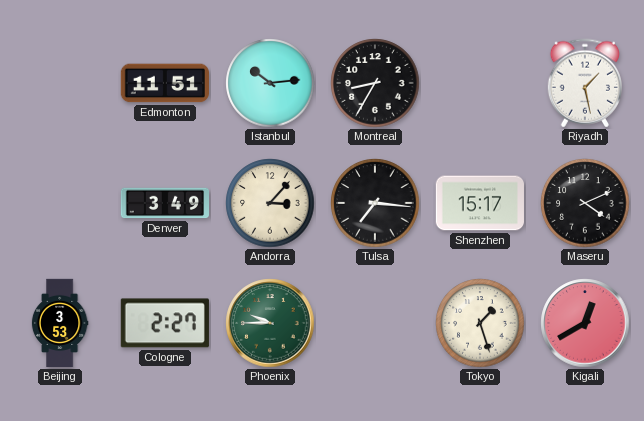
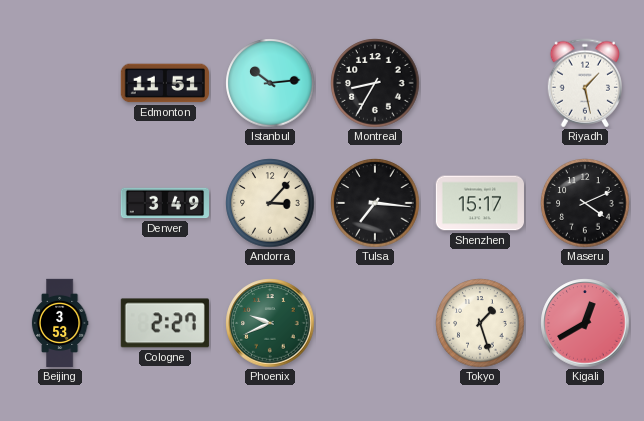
Phoenix: 9:45 -> 9:41 (270, 323)
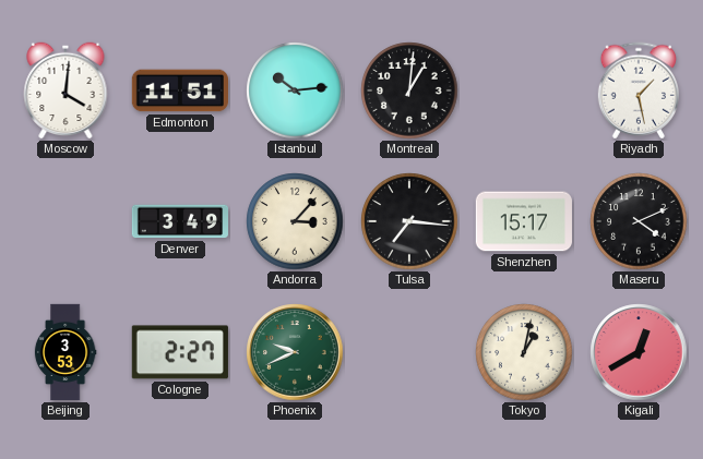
Moscow: none -> 4:01 (65, 90)
Montreal: 8:35 -> 1:01 (409, 90)
Tokyo: 1:27 -> 1:02 (524, 352)
